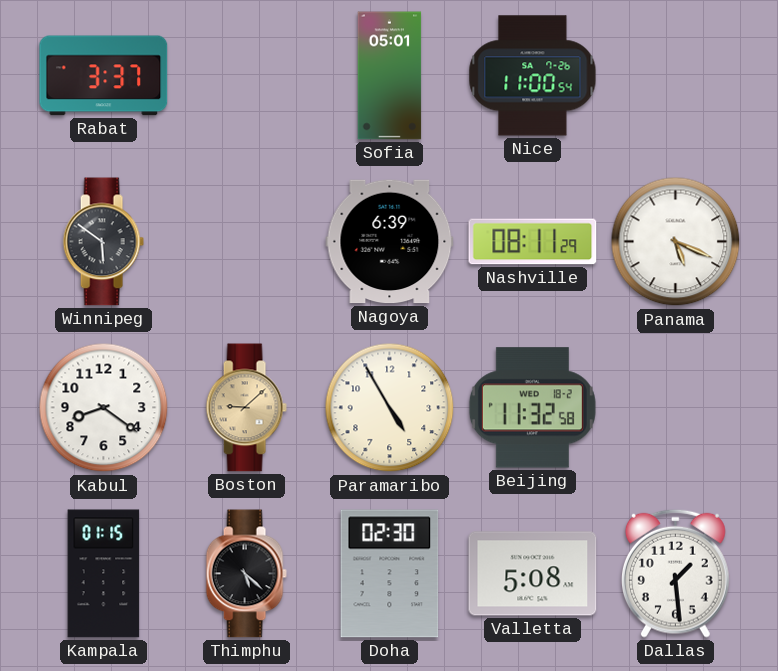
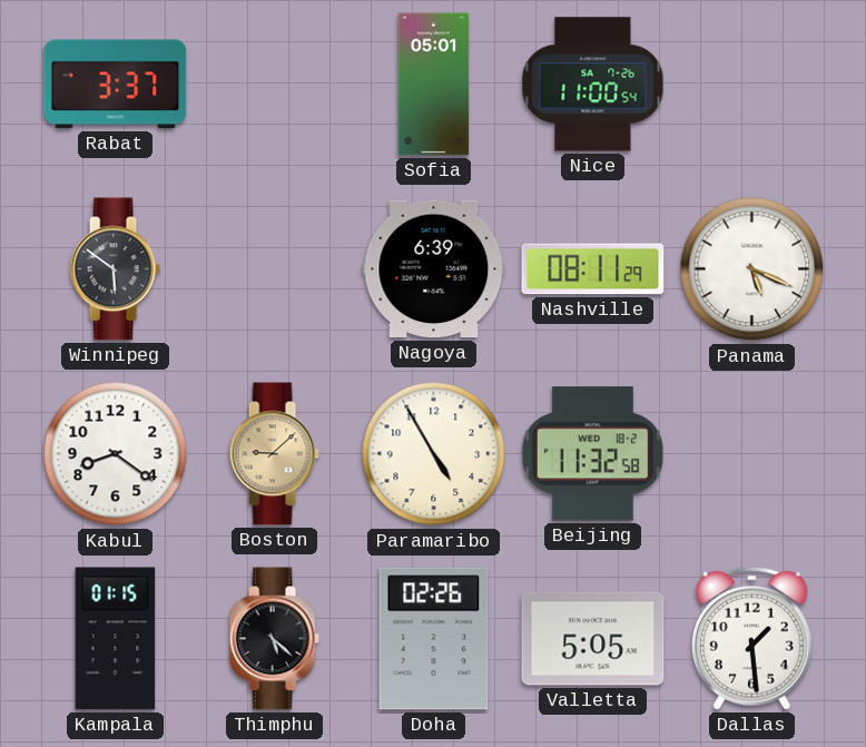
Doha: 02:30 -> 02:26 (434, 639)
Valletta: 5:08 -> 5:05 (593, 639)
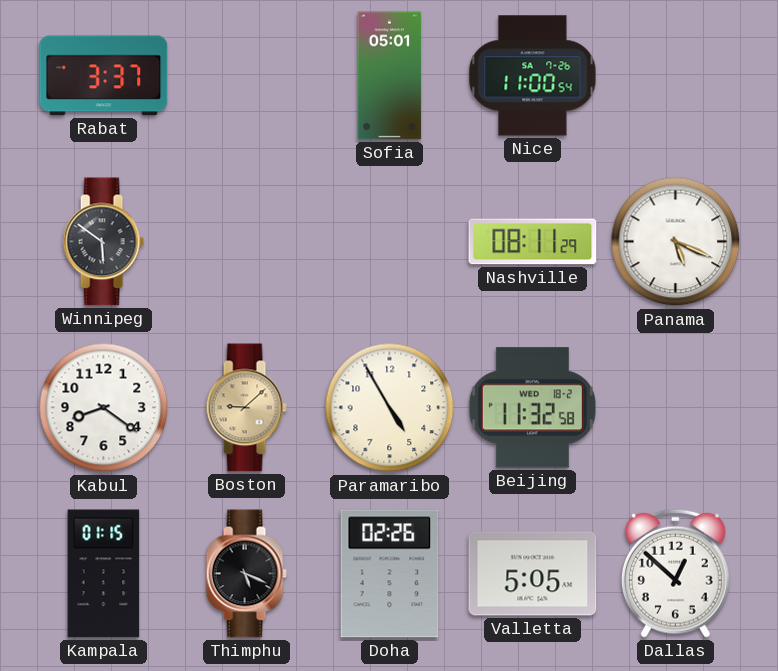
Nagoya: 6:39 -> none (434, 269)
Thimphu: 5:22 -> 5:19 (246, 574)
Dallas: 1:29 -> 12:52 (675, 573)
